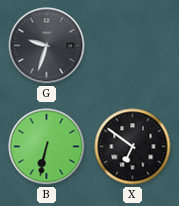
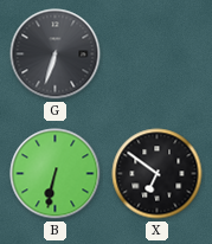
G: 9:33 -> 6:33 (56, 54)
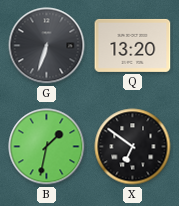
Q: none -> 13:20 (133, 45)
B: 6:32 -> 1:32 (47, 147)
